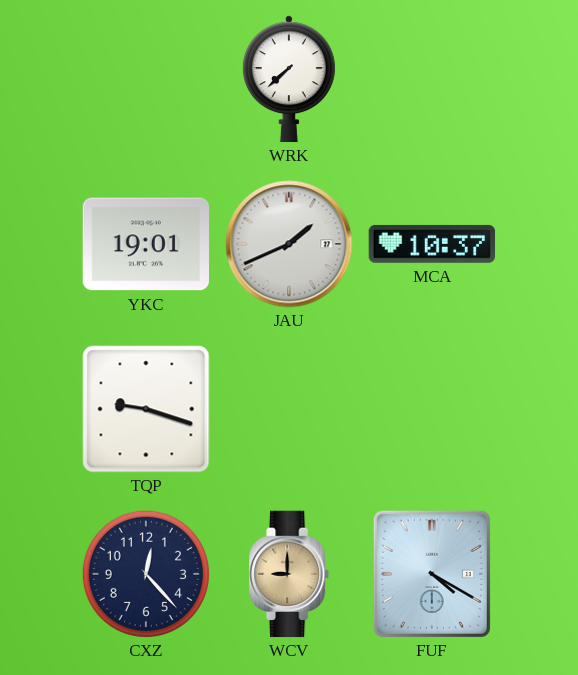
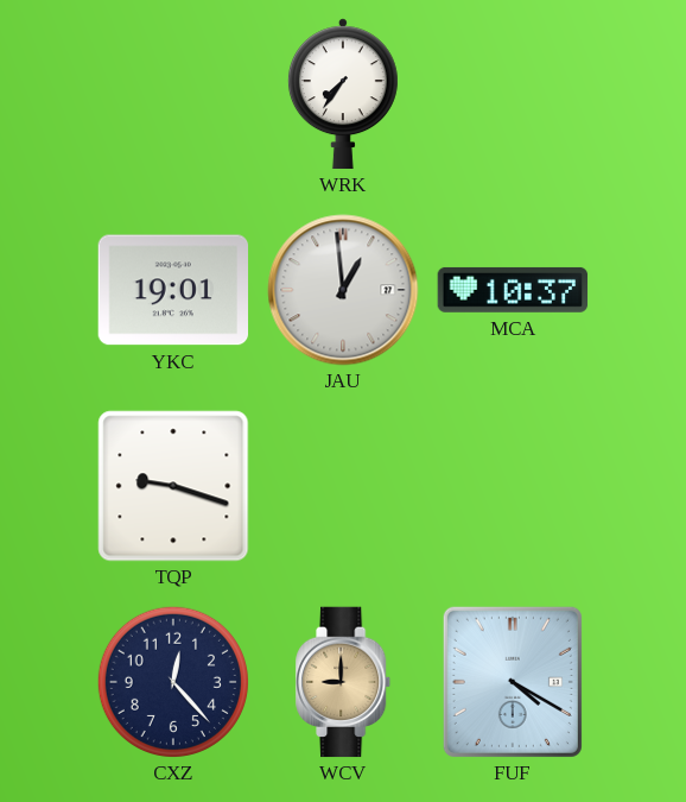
WRK: 7:38 -> 7:36 (343, 94)
JAU: 1:41 -> 12:59 (343, 290)
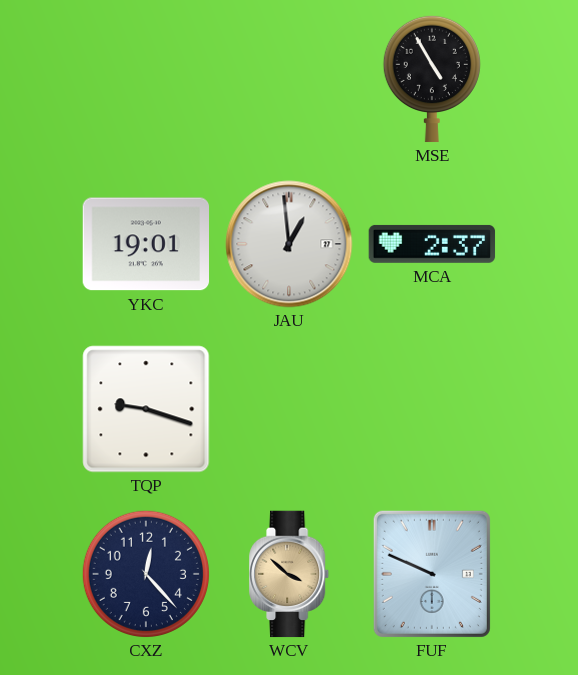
WRK: 7:36 -> none (343, 94)
MSE: none -> 4:55 (432, 79)
MCA: 10:37 -> 2:37 (432, 244)
WCV: 9:00 -> 3:52 (290, 574)
FUF: 4:20 -> 9:49 (432, 574)
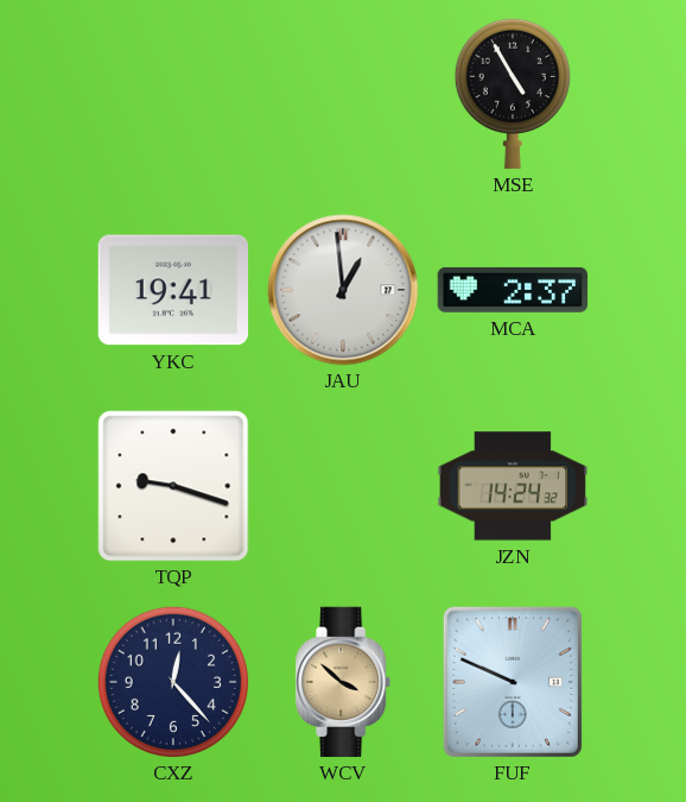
YKC: 19:01 -> 19:41 (173, 290)
JZN: none -> 14:24 (513, 486)
